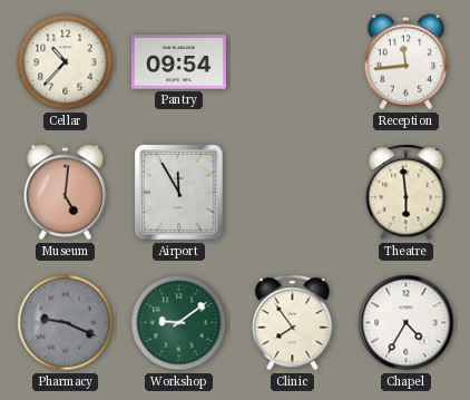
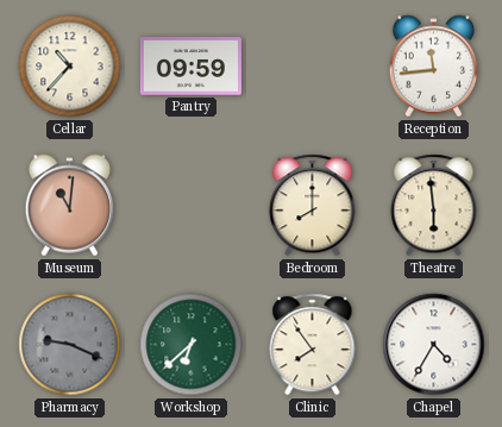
Pantry: 09:54 -> 09:59 (190, 67)
Museum: 5:01 -> 11:01 (70, 206)
Airport: 11:55 -> none (179, 193)
Bedroom: none -> 8:00 (313, 206)
Workshop: 9:09 -> 6:38 (192, 345)
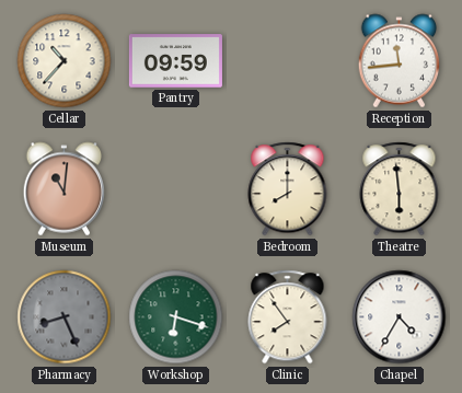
Pharmacy: 9:19 -> 8:26 (65, 317)
Workshop: 6:38 -> 6:18 (176, 317)
